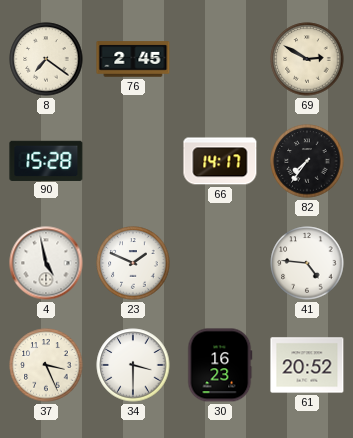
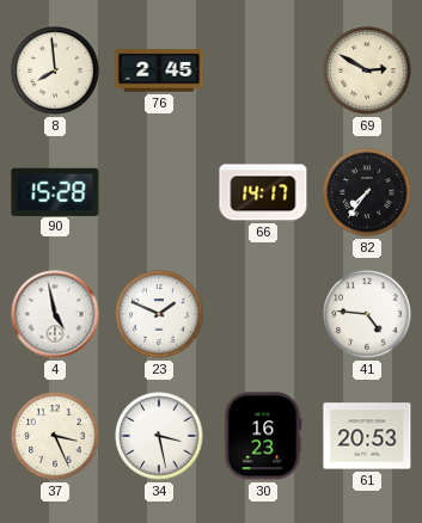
8: 7:21 -> 7:59 (55, 70)
34: 3:30 -> 3:28 (159, 436)
61: 20:52 -> 20:53 (367, 436)
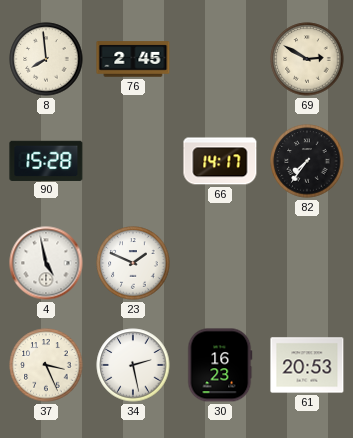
41: 4:46 -> none (367, 314)
34: 3:28 -> 2:28 (133, 365)
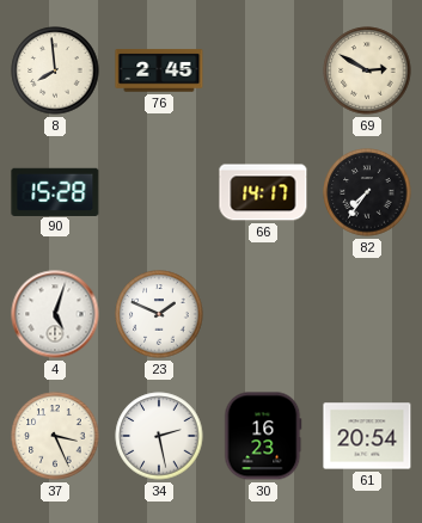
4: 4:58 -> 5:03 (55, 314)
61: 20:53 -> 20:54 (367, 436)
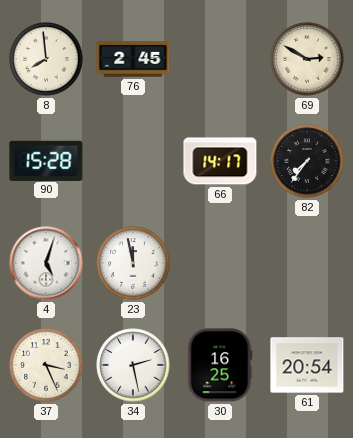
23: 1:49 -> 11:58 (133, 263)
30: 16:23 -> 16:25 (220, 365)
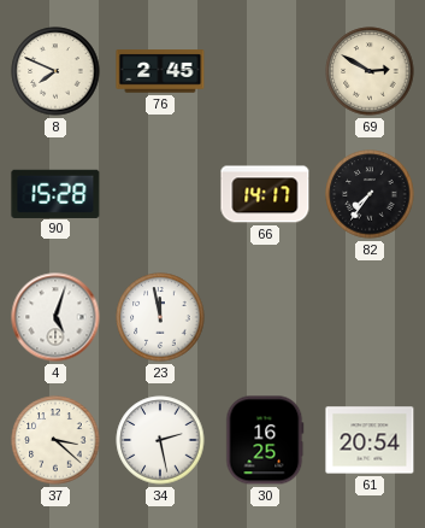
8: 7:59 -> 7:49 (55, 71)
37: 3:26 -> 3:22 (55, 440)
